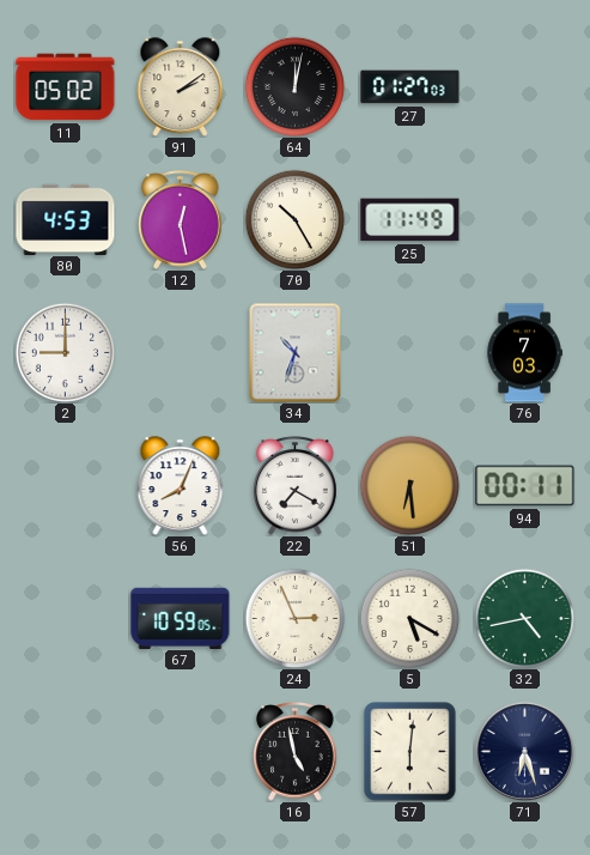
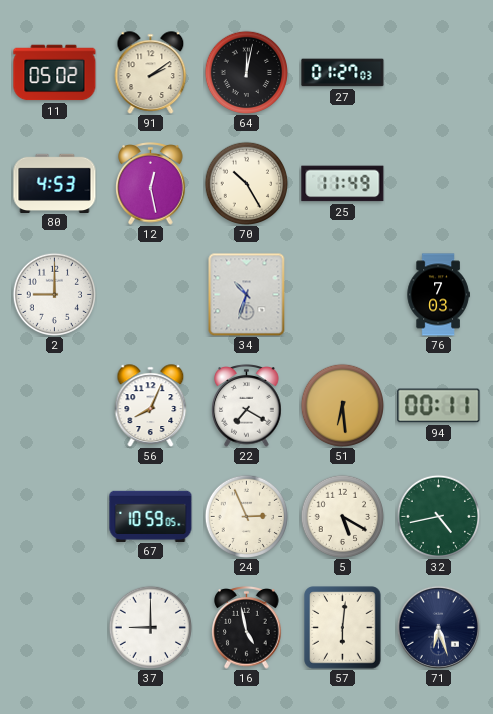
37: none -> 9:00 (150, 627)
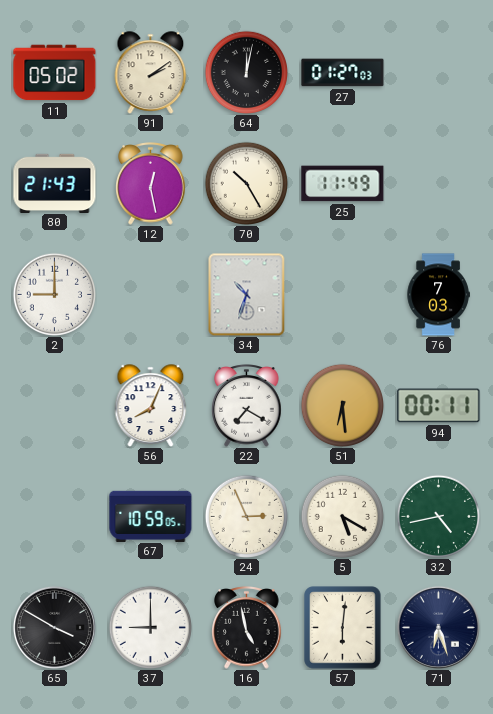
80: 4:53 -> 21:43 (55, 183)
65: none -> 3:50 (54, 627)
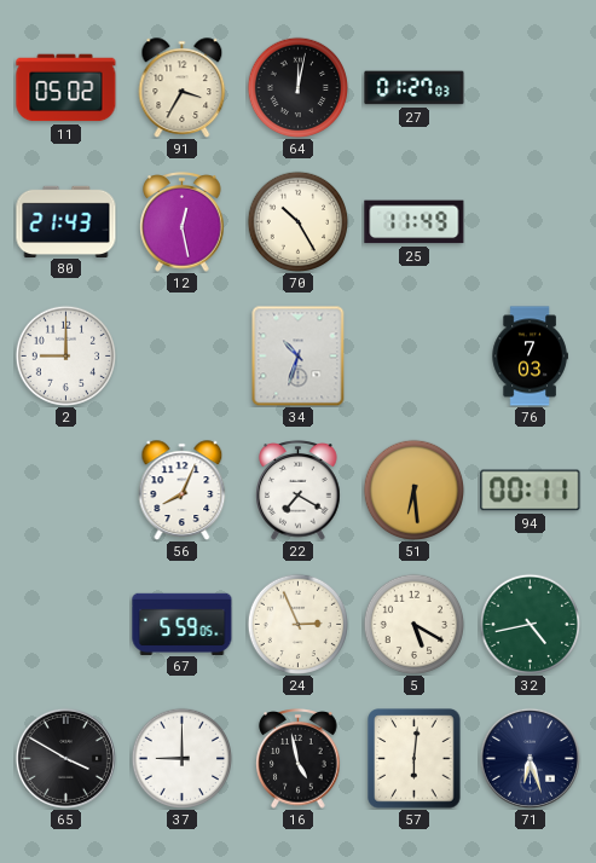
91: 2:09 -> 3:35 (183, 88)
67: 10:59 -> 5:59 (183, 624)
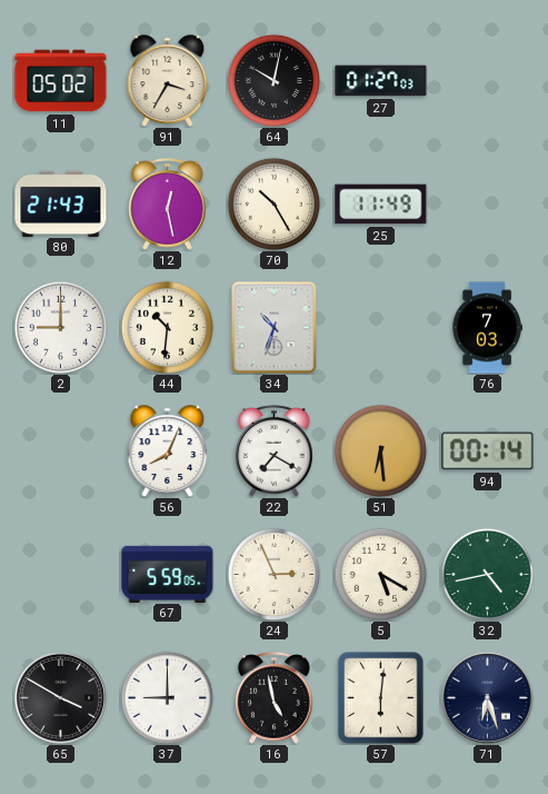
64: 12:02 -> 10:02 (273, 80)
44: none -> 10:31 (167, 327)
94: 00:11 -> 00:14 (488, 451)
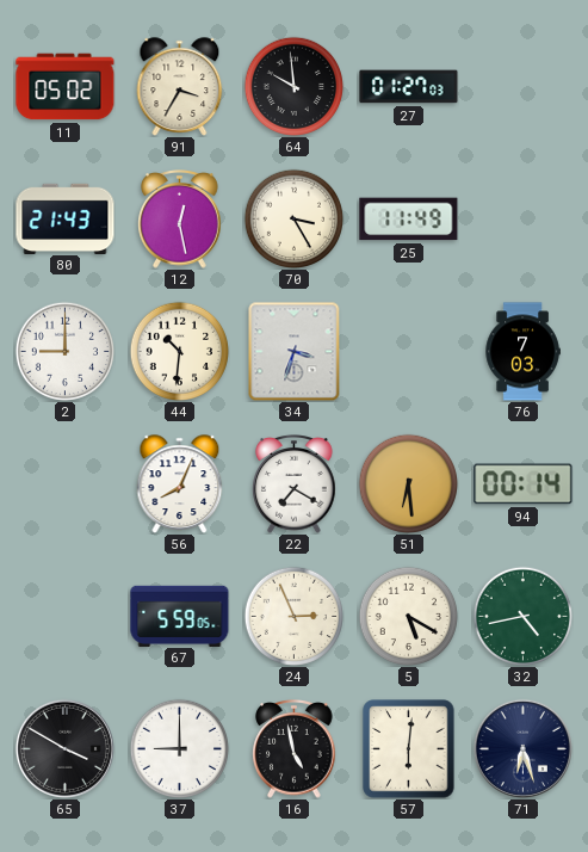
64: 10:02 -> 9:59 (293, 86)
70: 10:25 -> 3:25 (293, 218)
34: 10:33 -> 3:33 (295, 351)
